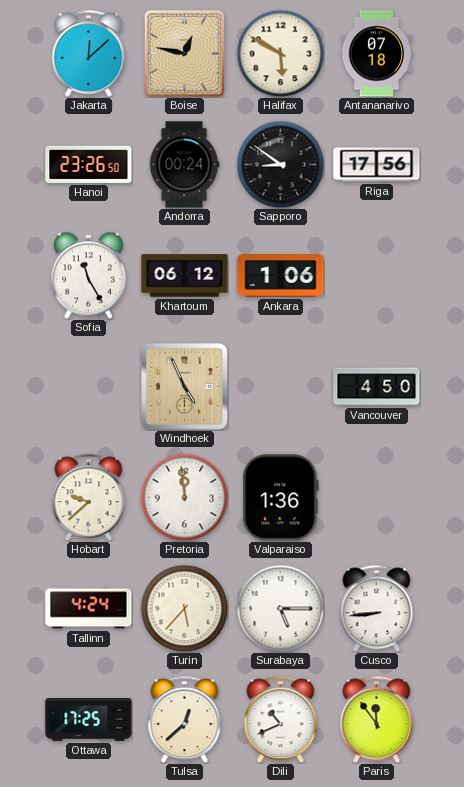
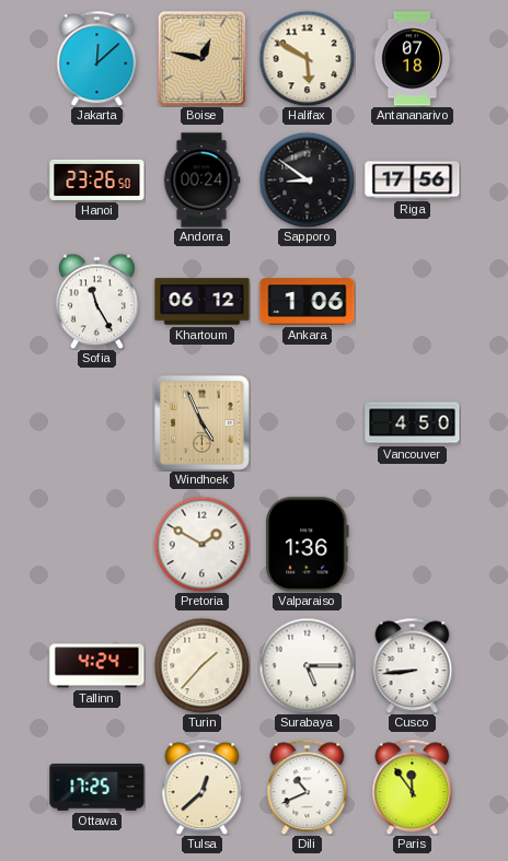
Hobart: 9:38 -> none (89, 497)
Pretoria: 11:59 -> 1:50 (201, 544)
Turin: 5:37 -> 1:37 (201, 665)
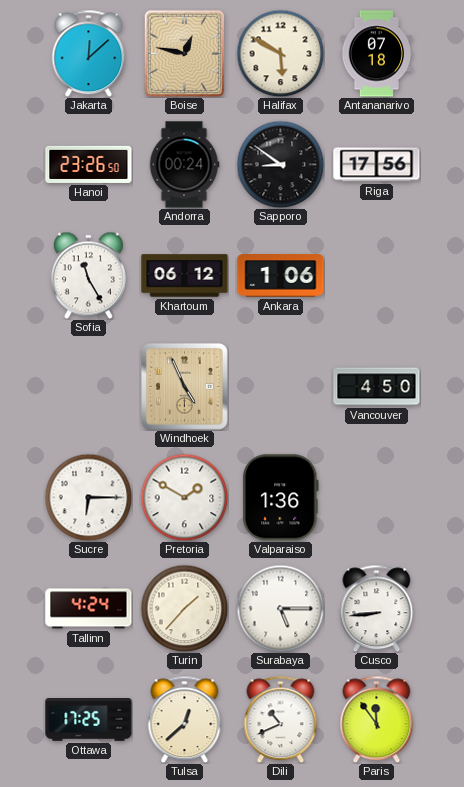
Sucre: none -> 6:15 (88, 497)
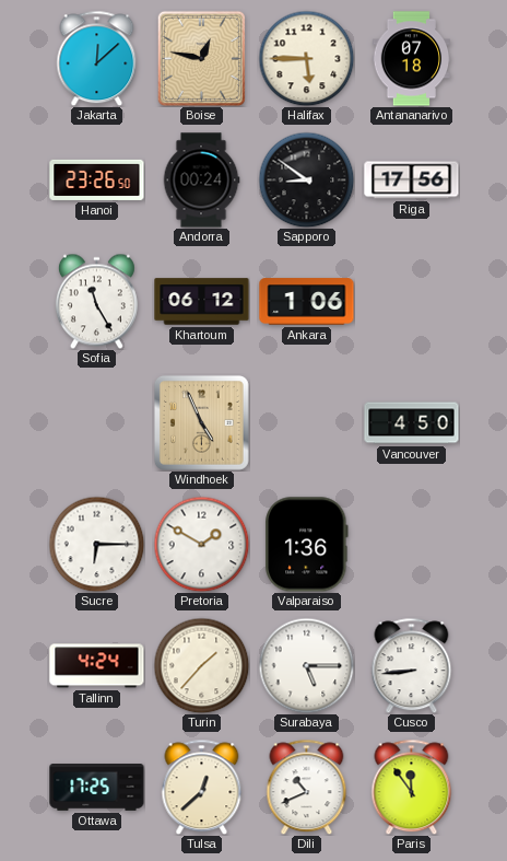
Halifax: 5:50 -> 5:45 (306, 58)
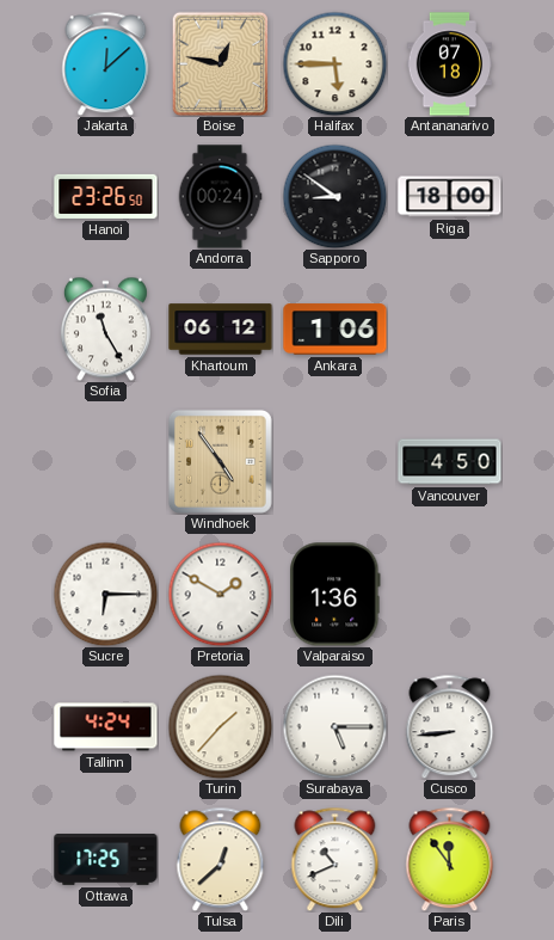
Riga: 17:56 -> 18:00 (450, 197)
Windhoek: 4:56 -> 4:54 (220, 461)
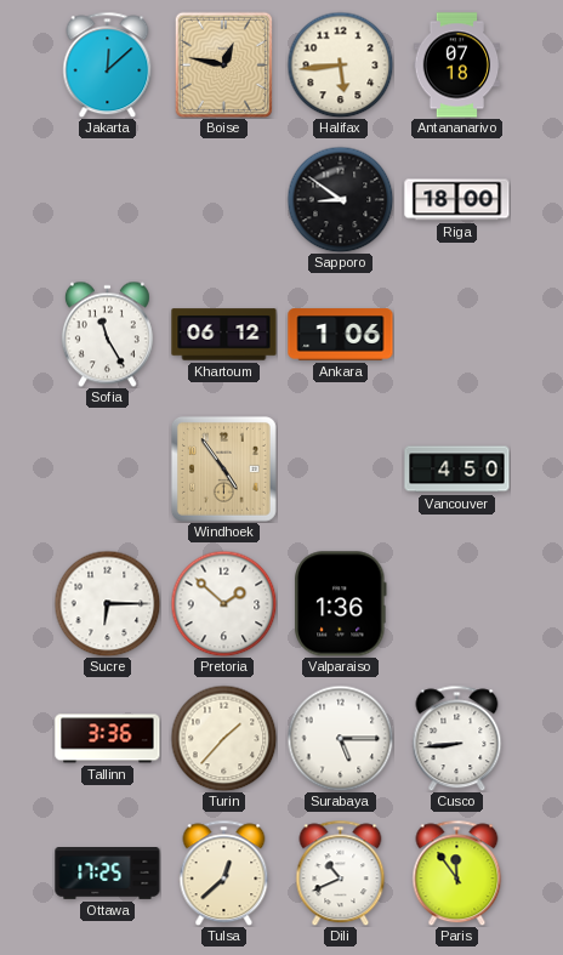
Halifax: 5:45 -> 5:44 (340, 64)
Hanoi: 23:26 -> none (106, 196)
Andorra: 00:24 -> none (220, 197)
Pretoria: 1:50 -> 1:52 (223, 603)
Tallinn: 4:24 -> 3:36 (108, 739)
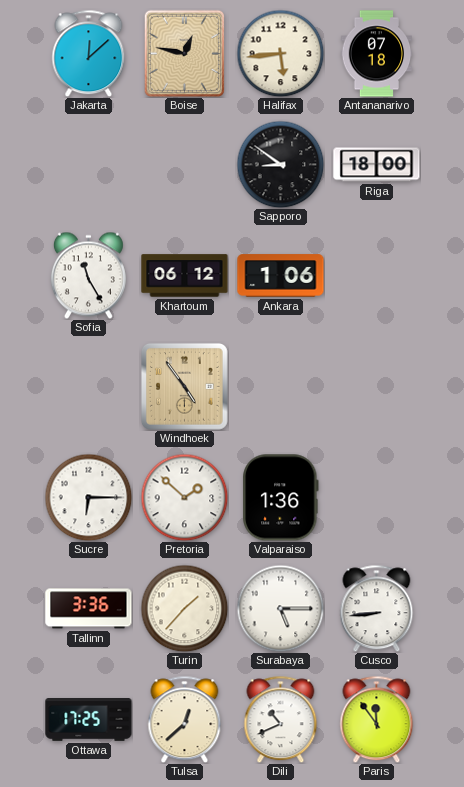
Vancouver: 4:50 -> none (457, 470)
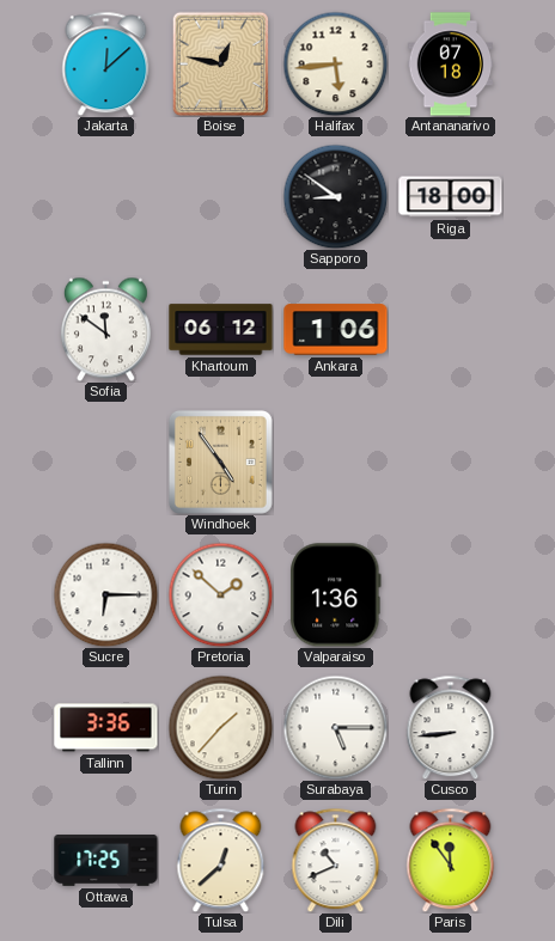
Sofia: 11:25 -> 11:51 (105, 329)
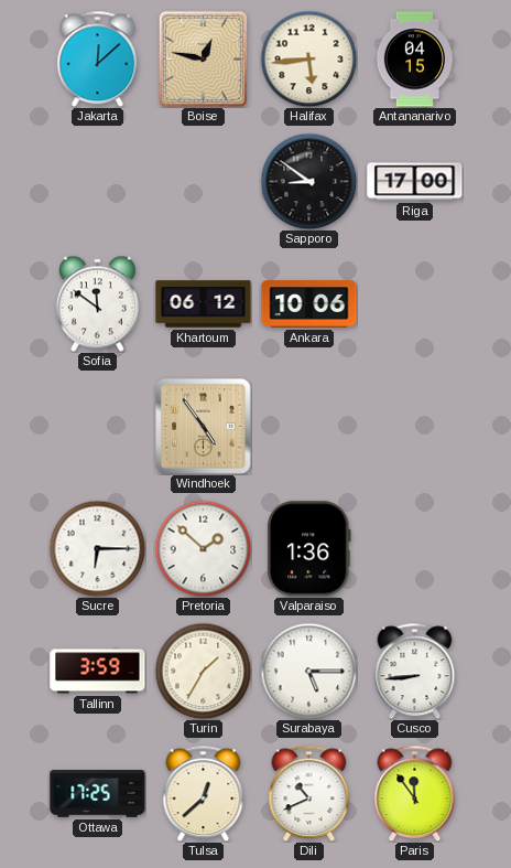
Antananarivo: 07:18 -> 04:15 (415, 60)
Riga: 18:00 -> 17:00 (415, 182)
Ankara: 1:06 -> 10:06 (309, 304)
Tallinn: 3:36 -> 3:59 (98, 672)
Turin: 1:37 -> 1:35 (203, 671)
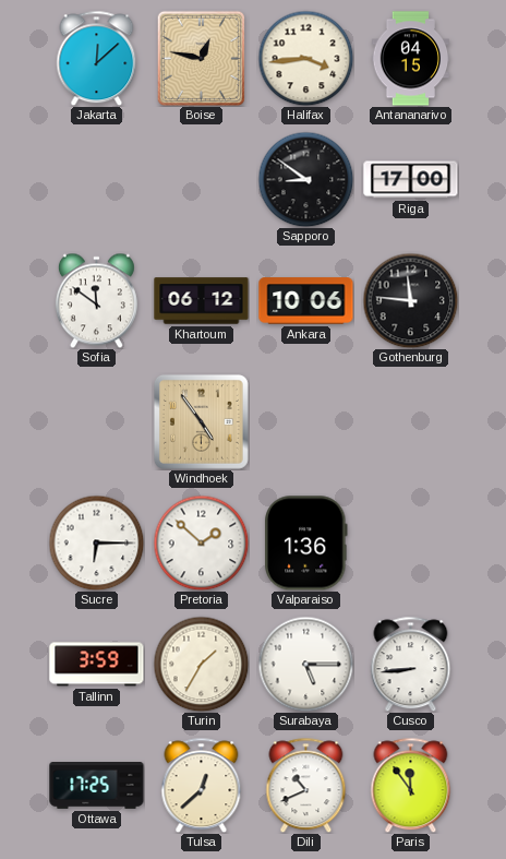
Halifax: 5:44 -> 3:44 (305, 58)
Gothenburg: none -> 11:46 (410, 300)
